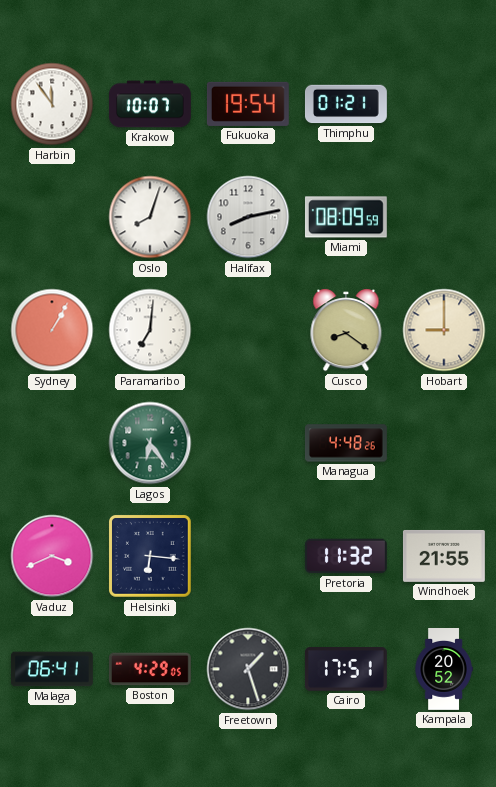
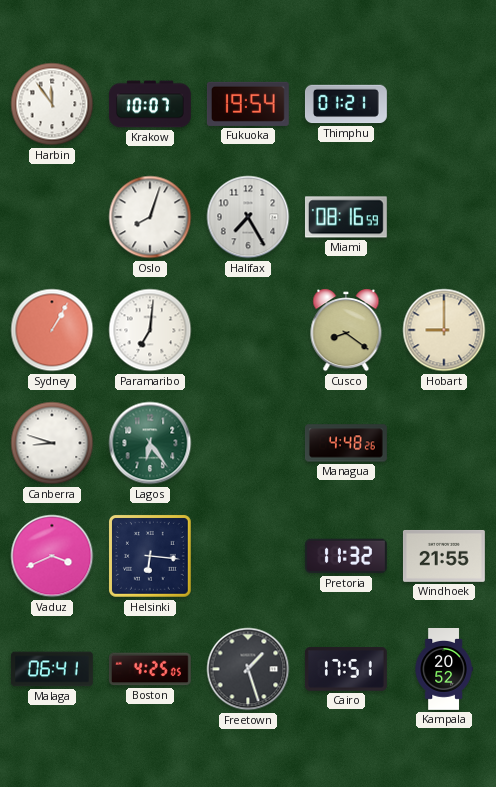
Halifax: 8:13 -> 7:25 (248, 217)
Miami: 08:09 -> 08:16 (346, 217)
Canberra: none -> 8:48 (52, 443)
Boston: 4:29 -> 4:25 (150, 669)
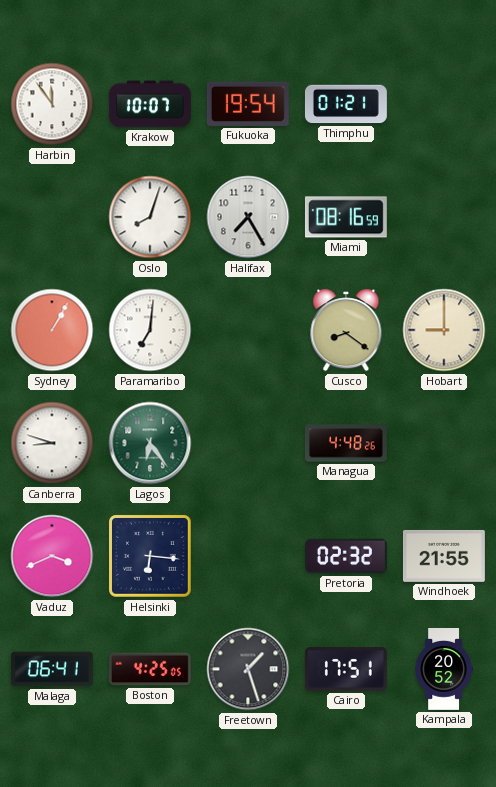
Pretoria: 11:32 -> 02:32 (346, 556)
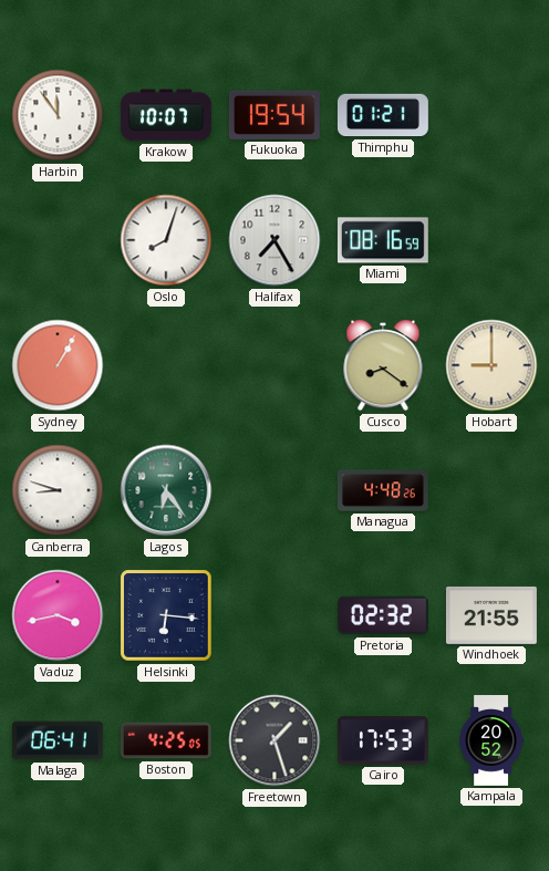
Paramaribo: 7:01 -> none (150, 330)
Vaduz: 3:41 -> 3:43 (58, 615)
Cairo: 17:51 -> 17:53 (383, 740)
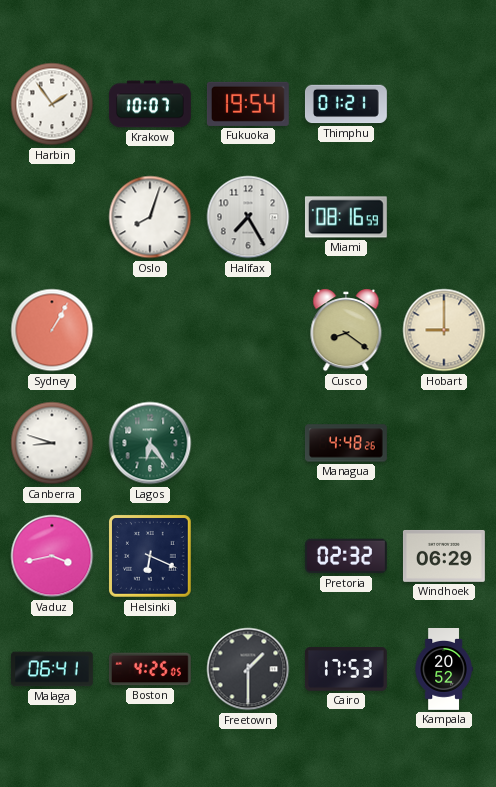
Harbin: 11:54 -> 1:54 (52, 104)
Helsinki: 6:16 -> 6:19 (151, 557)
Windhoek: 21:55 -> 06:29 (444, 556)
Freetown: 1:27 -> 1:30 (248, 669)
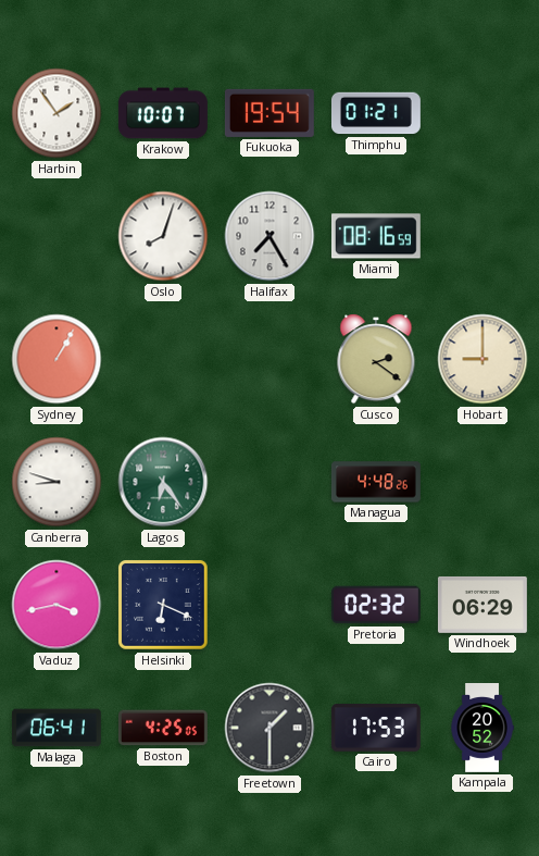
Cusco: 8:21 -> 2:21 (376, 359)
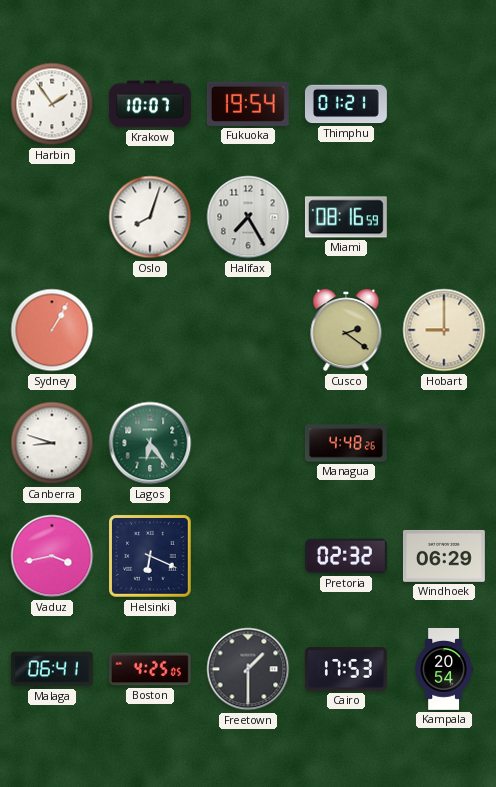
Kampala: 20:52 -> 20:54 (444, 670)
